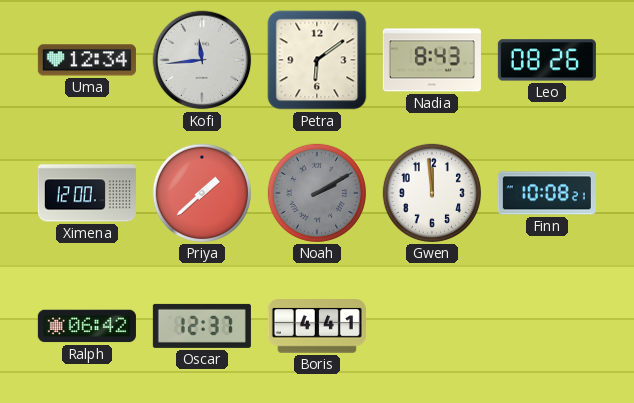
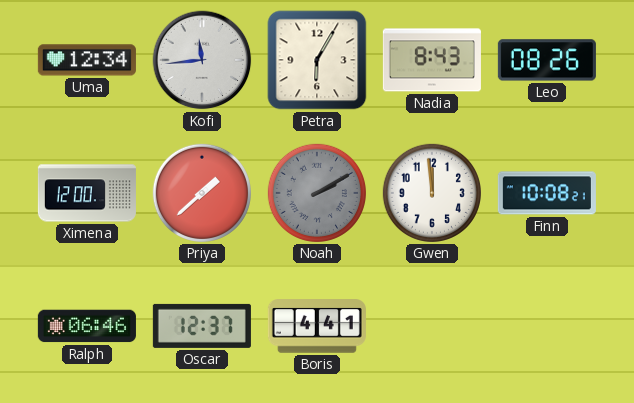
Petra: 6:09 -> 6:05 (317, 60)
Ralph: 06:42 -> 06:46 (87, 326)
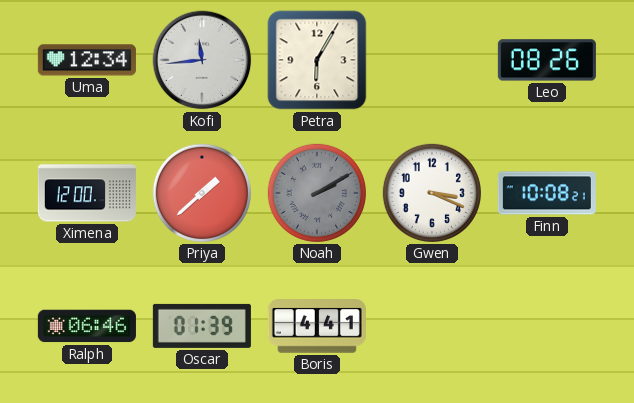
Nadia: 8:43 -> none (432, 60)
Gwen: 11:59 -> 3:19 (432, 193)
Oscar: 12:37 -> 01:39 (202, 326)
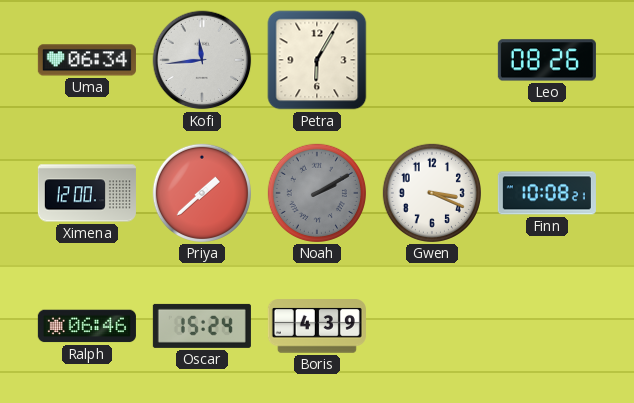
Uma: 12:34 -> 06:34 (87, 60)
Oscar: 01:39 -> 15:24 (202, 326)
Boris: 4:41 -> 4:39 (317, 326)
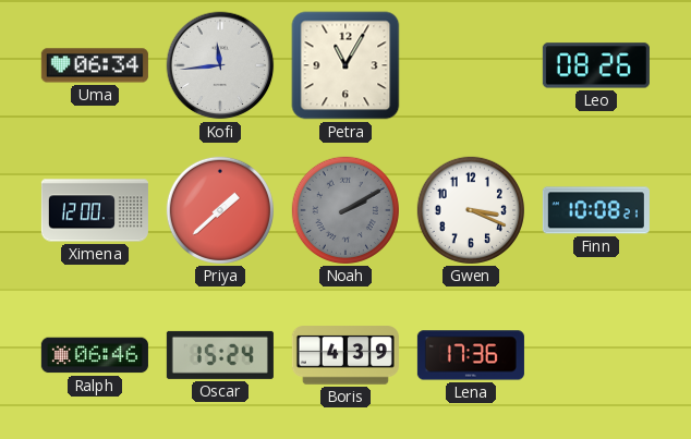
Petra: 6:05 -> 11:05 (346, 65)
Lena: none -> 17:36 (471, 355)
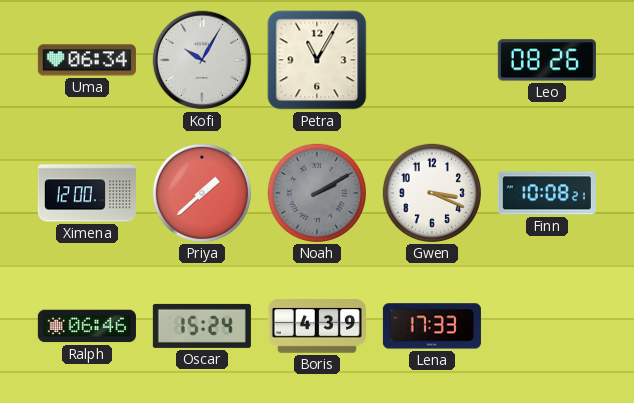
Kofi: 11:44 -> 10:05 (202, 60)
Lena: 17:36 -> 17:33 (432, 326)
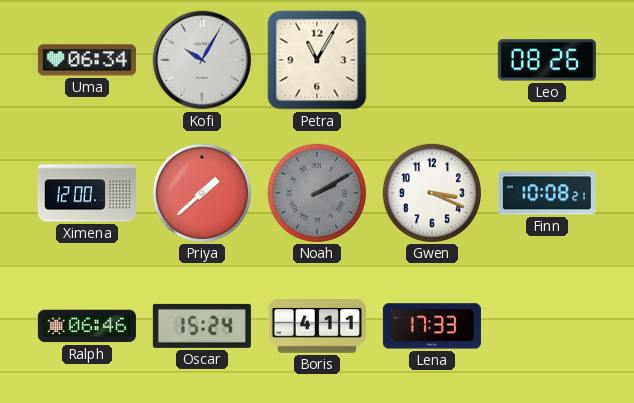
Boris: 4:39 -> 4:11 (317, 326)
